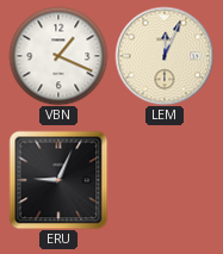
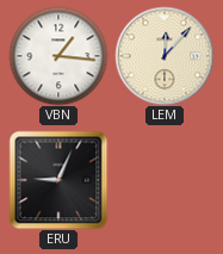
VBN: 1:19 -> 1:16 (58, 56)
LEM: 12:04 -> 12:07 (165, 56)
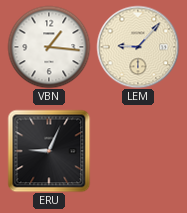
LEM: 12:07 -> 9:07 (138, 47)
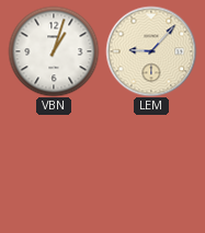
VBN: 1:16 -> 1:03 (54, 51)
ERU: 9:04 -> none (49, 151)
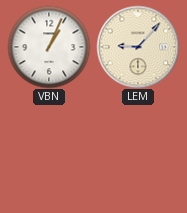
VBN: 1:03 -> 1:04 (49, 47)
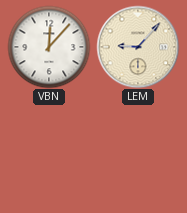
VBN: 1:04 -> 12:07 (49, 47)
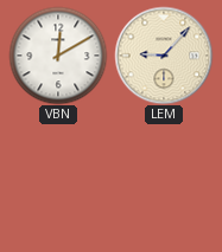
VBN: 12:07 -> 12:10 (58, 56)
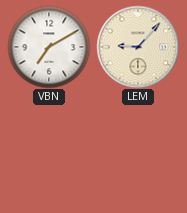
VBN: 12:10 -> 7:10 (49, 47)
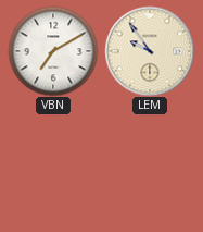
LEM: 9:07 -> 9:54 (150, 51)
